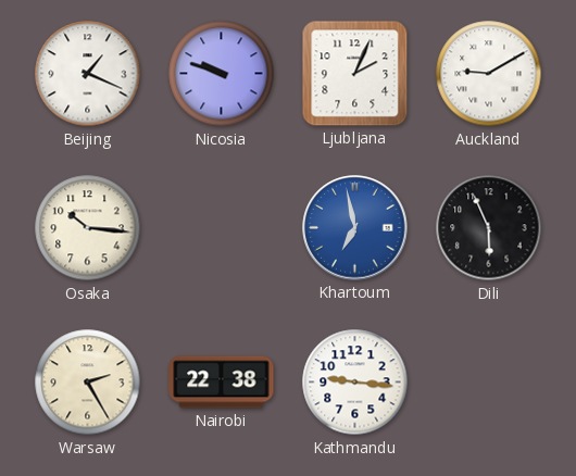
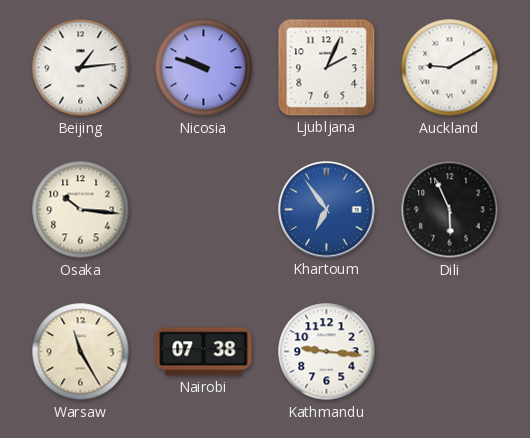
Beijing: 1:19 -> 1:14 (81, 68)
Khartoum: 6:58 -> 6:54 (327, 210)
Warsaw: 2:25 -> 11:25 (81, 352)
Nairobi: 22:38 -> 07:38 (204, 352)
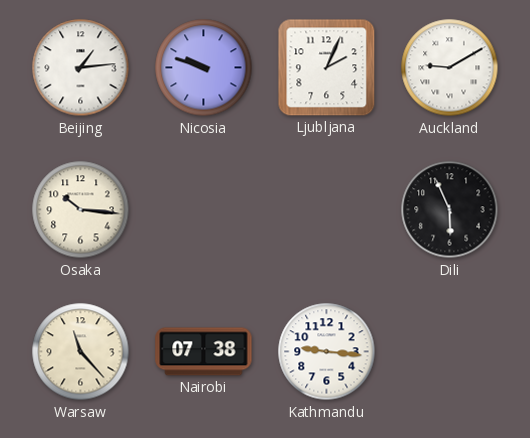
Khartoum: 6:54 -> none (327, 210)
Warsaw: 11:25 -> 11:23 (81, 352)
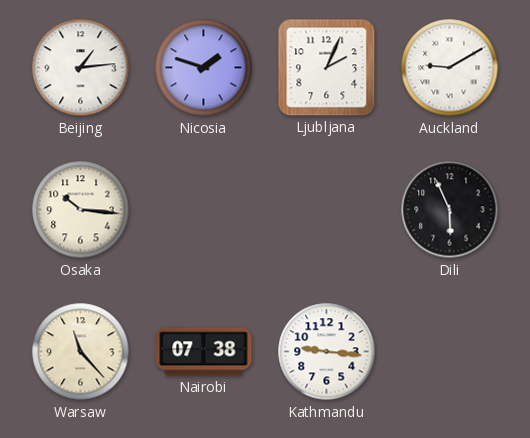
Nicosia: 9:48 -> 1:48 (204, 68)
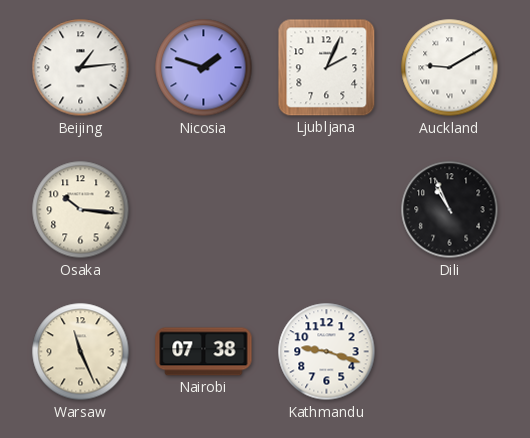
Dili: 5:56 -> 10:56 (450, 210)
Warsaw: 11:23 -> 11:26 (81, 352)
Kathmandu: 9:16 -> 9:18 (327, 352)
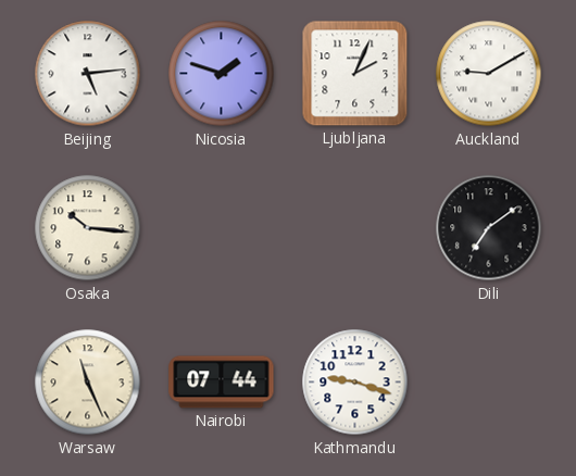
Beijing: 1:14 -> 5:14 (88, 74)
Dili: 10:56 -> 7:09 (489, 228)
Nairobi: 07:38 -> 07:44 (222, 383)
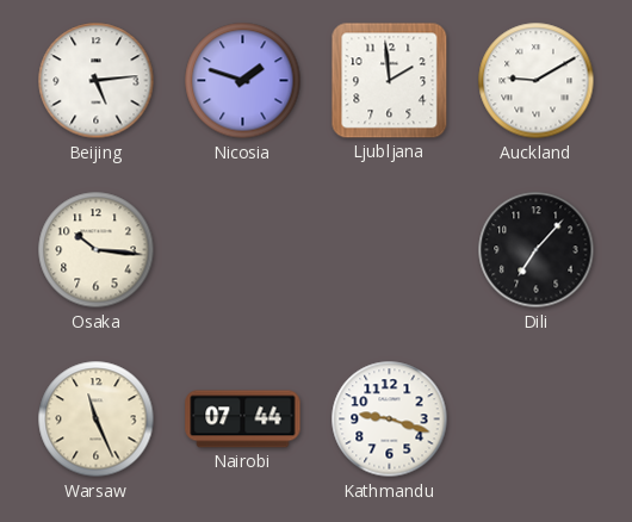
Ljubljana: 2:04 -> 1:59 (390, 81)
Dili: 7:09 -> 7:07 (537, 250)
